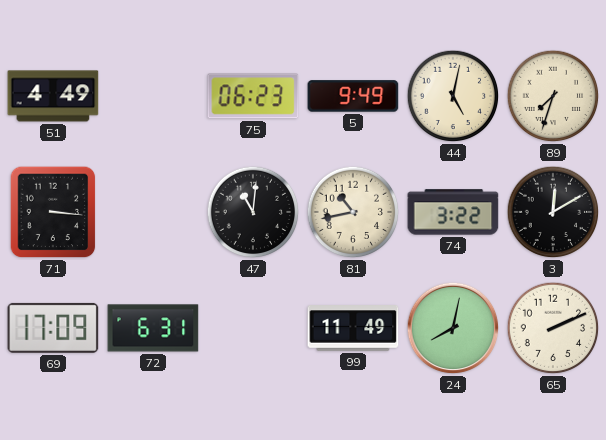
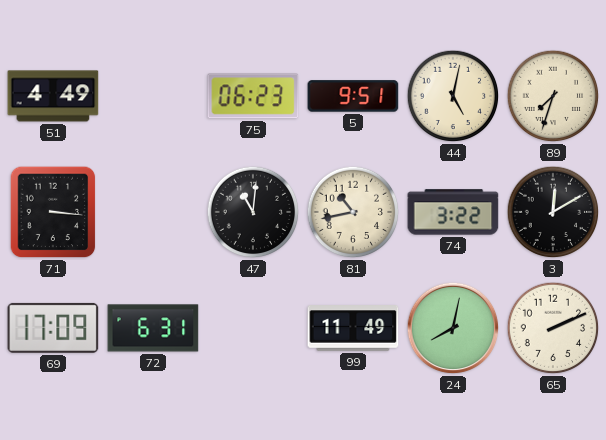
5: 9:49 -> 9:51 (353, 96)
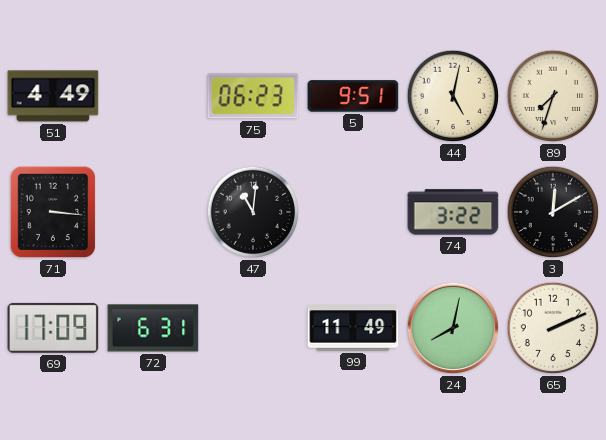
81: 10:43 -> none (353, 212)
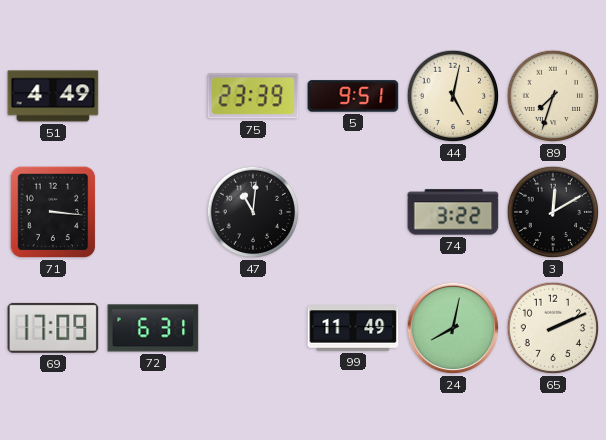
75: 06:23 -> 23:39 (253, 96)
